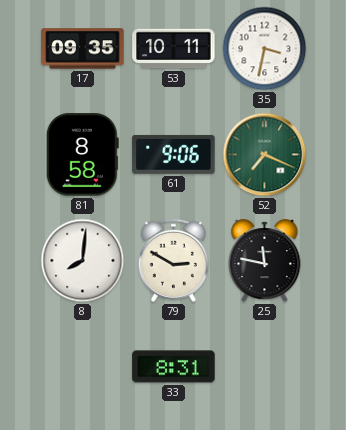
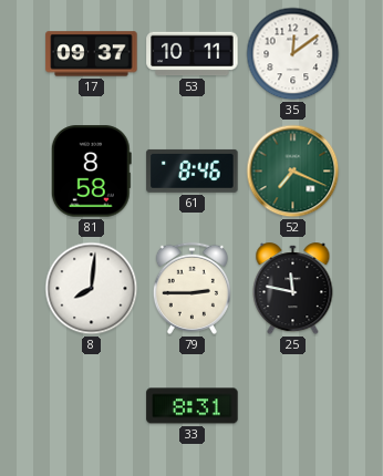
17: 09:35 -> 09:37 (92, 54)
35: 3:32 -> 12:09 (293, 54)
61: 9:06 -> 8:46 (193, 170)
79: 2:50 -> 2:45 (191, 288)
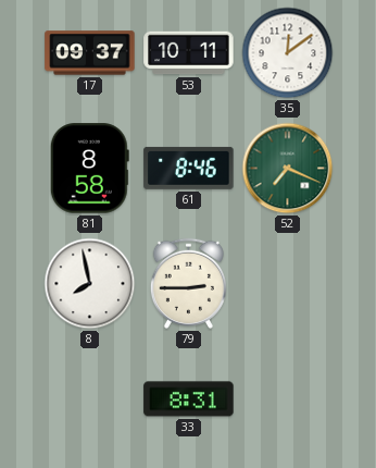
8: 8:01 -> 7:58 (90, 284)
25: 11:47 -> none (293, 289)
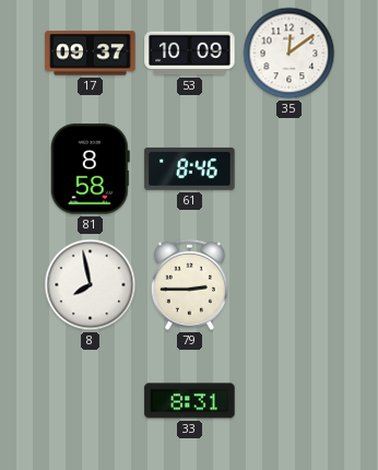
53: 10:11 -> 10:09 (190, 54)
52: 7:19 -> none (288, 169)
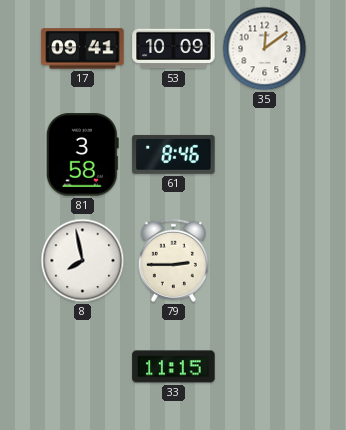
17: 09:37 -> 09:41 (83, 49)
81: 8:58 -> 3:58 (82, 155)
33: 8:31 -> 11:15 (174, 367)
